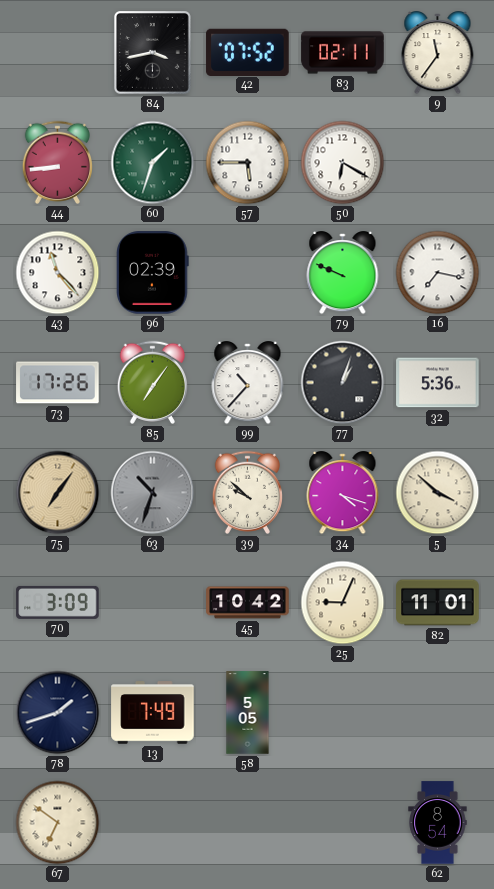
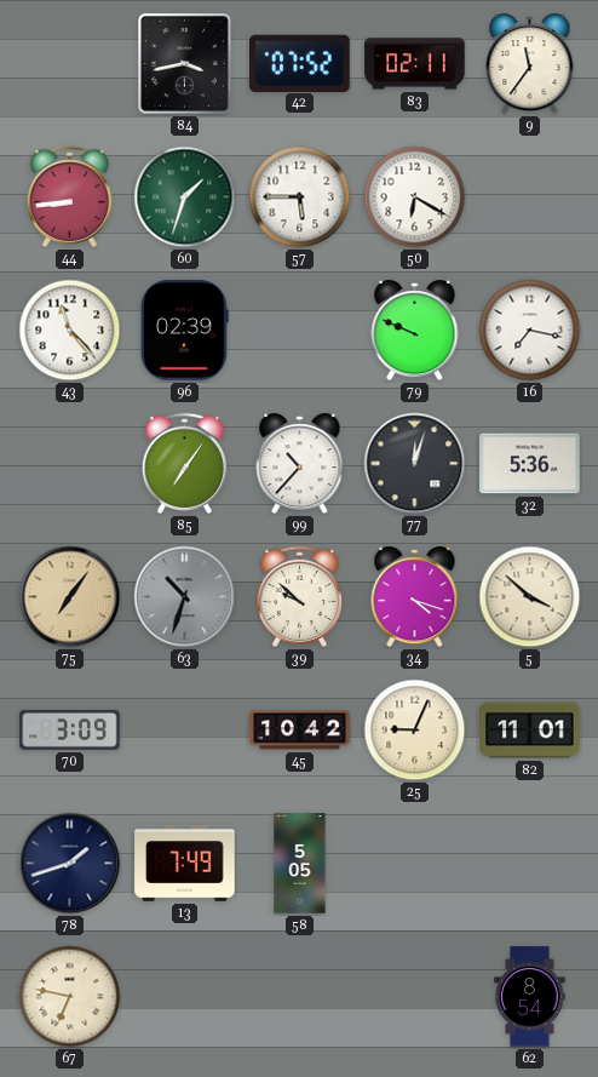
73: 17:26 -> none (58, 383)
77: 1:03 -> 12:03 (415, 464)
67: 6:51 -> 6:47 (70, 997)
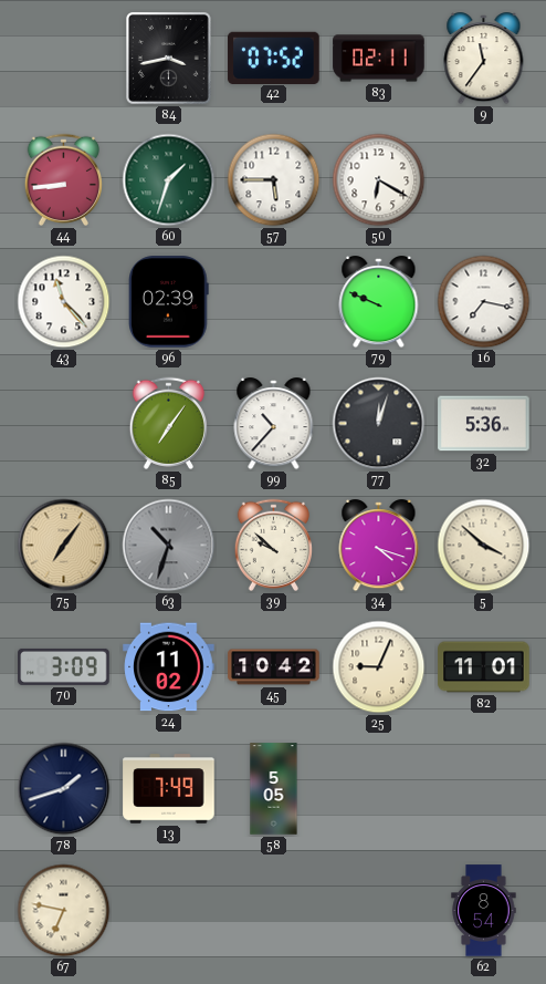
24: none -> 11:02 (169, 667)
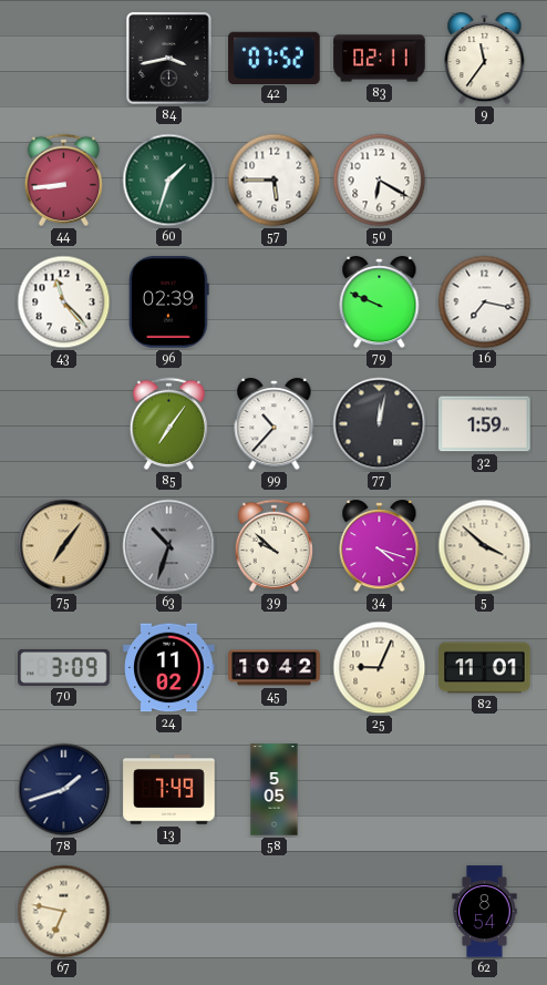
77: 12:03 -> 12:02 (380, 424)
32: 5:36 -> 1:59 (485, 424)
